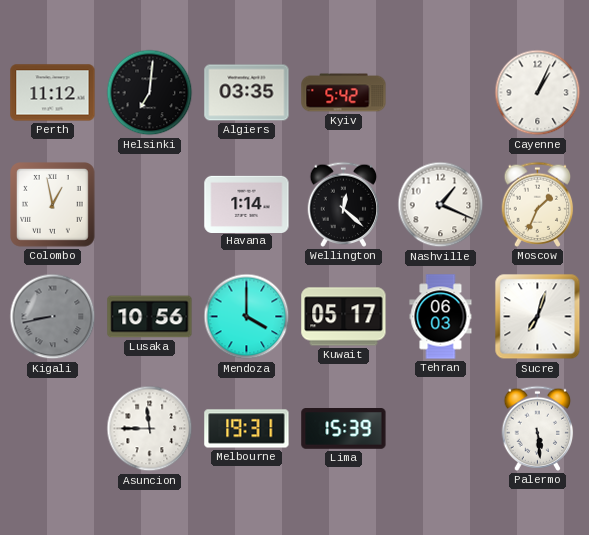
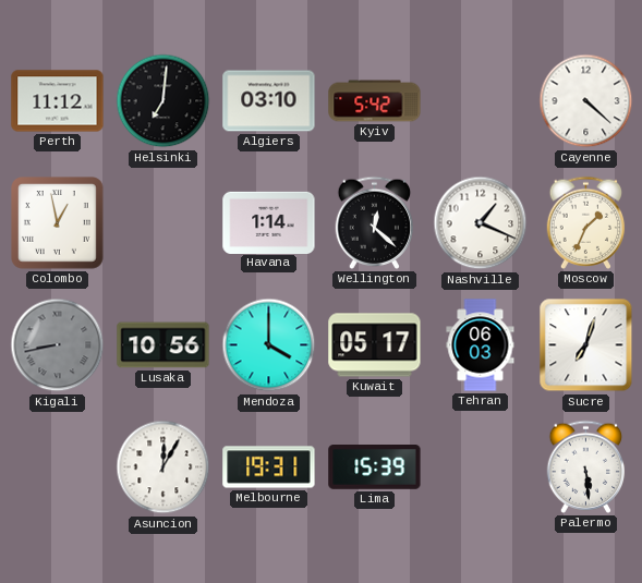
Algiers: 03:35 -> 03:10 (269, 101)
Cayenne: 1:04 -> 4:22 (586, 101)
Asuncion: 11:45 -> 12:05 (163, 467)
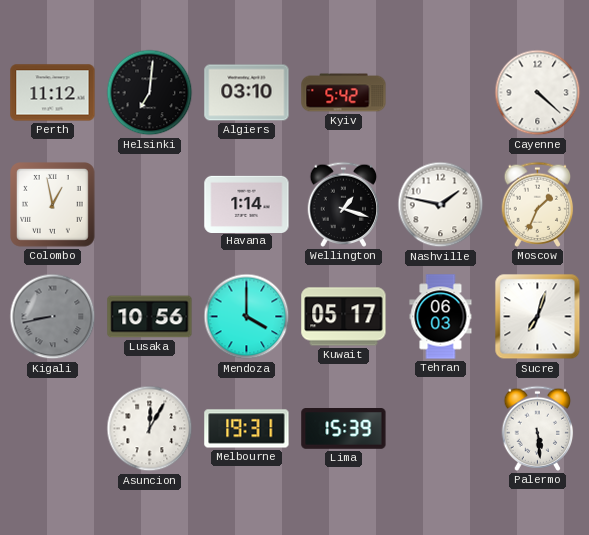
Wellington: 12:22 -> 1:18 (344, 204)
Nashville: 1:19 -> 1:47 (441, 205)
